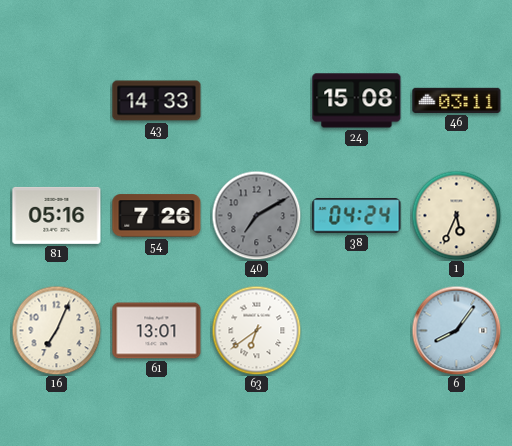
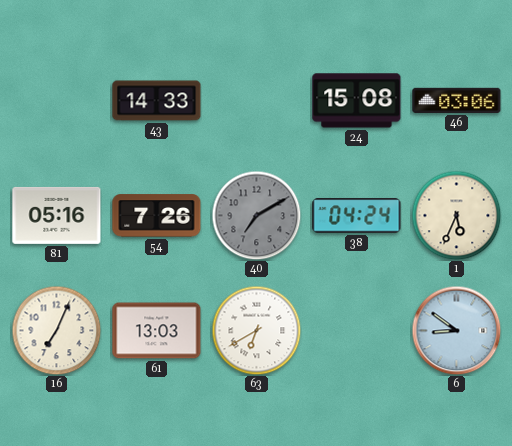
46: 03:11 -> 03:06 (457, 100)
61: 13:01 -> 13:03 (157, 331)
63: 6:39 -> 6:40 (256, 330)
6: 8:06 -> 8:51 (456, 330)
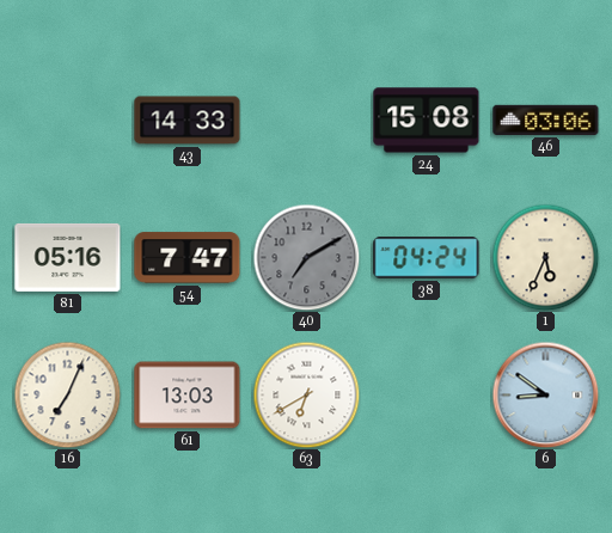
54: 7:26 -> 7:47 (188, 258)
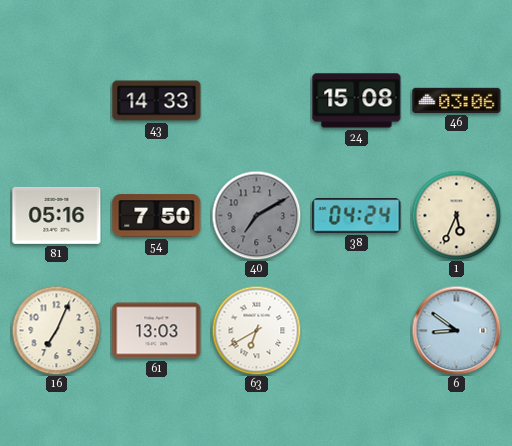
54: 7:47 -> 7:50 (157, 216)
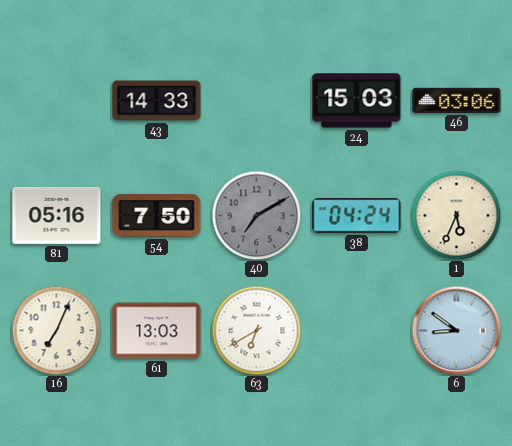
24: 15:08 -> 15:03 (357, 101)
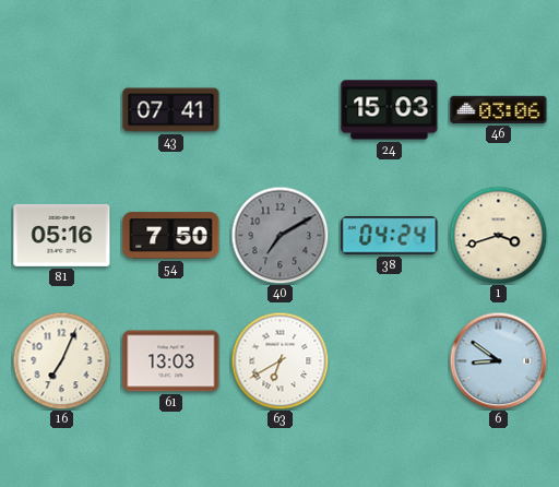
43: 14:33 -> 07:41 (171, 110)
1: 5:34 -> 3:42 (498, 235)
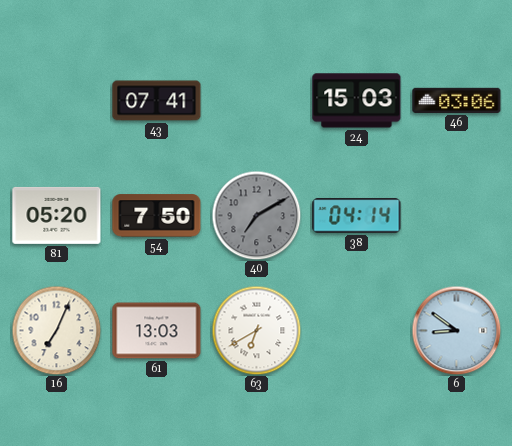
81: 05:16 -> 05:20 (57, 215)
38: 04:24 -> 04:14 (357, 216)
1: 3:42 -> none (498, 235)
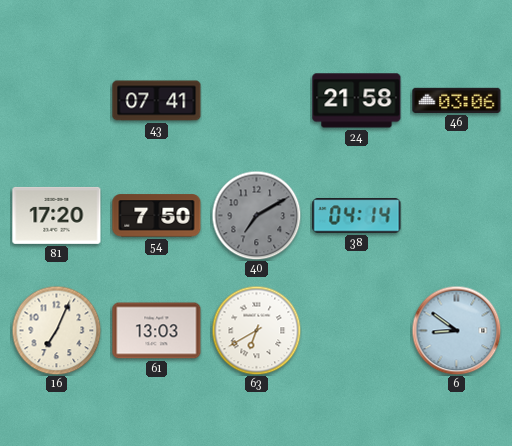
24: 15:03 -> 21:58 (357, 101)
81: 05:20 -> 17:20 (57, 215)
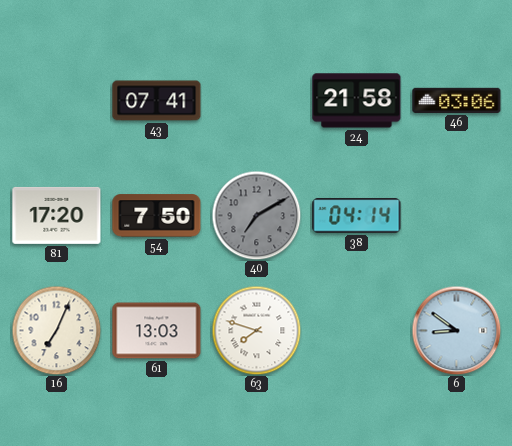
63: 6:40 -> 7:48 (256, 330)
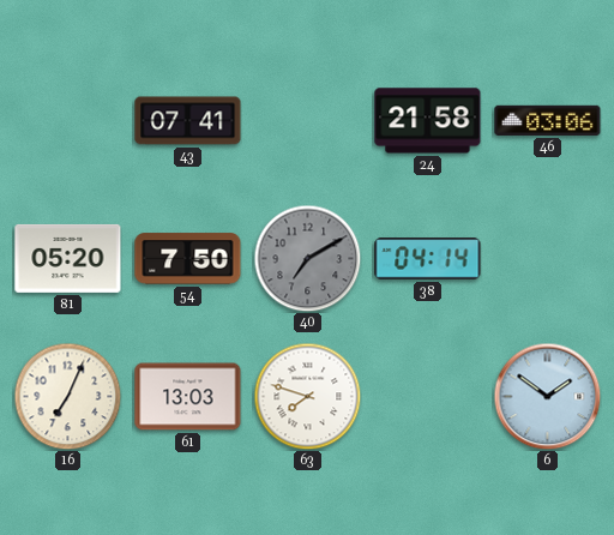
81: 17:20 -> 05:20 (68, 258)
6: 8:51 -> 1:51 (547, 396)
